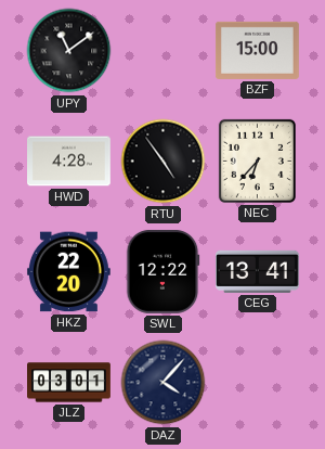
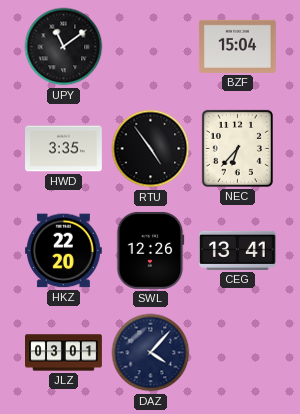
BZF: 15:00 -> 15:04 (237, 46)
HWD: 4:28 -> 3:35 (64, 149)
SWL: 12:22 -> 12:26 (150, 250)
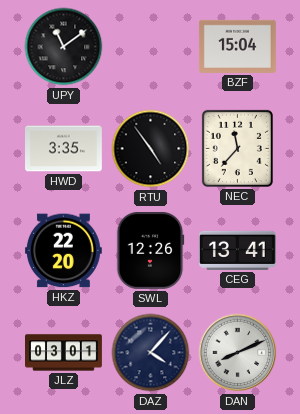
NEC: 6:37 -> 11:37 (237, 148)
DAN: none -> 8:11 (238, 353)
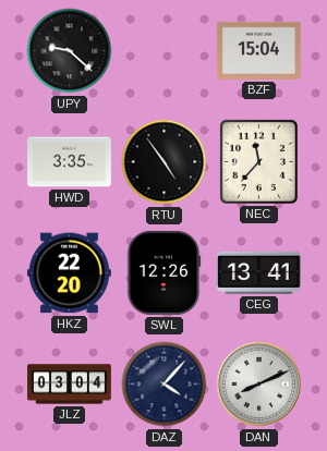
UPY: 11:09 -> 9:22 (70, 51)
JLZ: 03:01 -> 03:04 (70, 385)
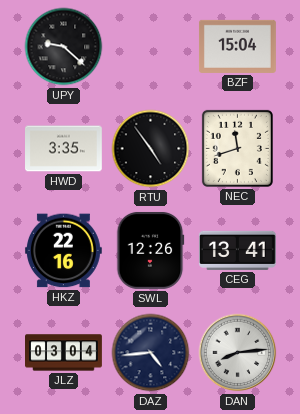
NEC: 11:37 -> 11:42 (237, 148)
HKZ: 22:20 -> 22:16 (63, 251)
DAZ: 4:07 -> 4:44 (151, 353)
DAN: 8:11 -> 8:14 (238, 353)
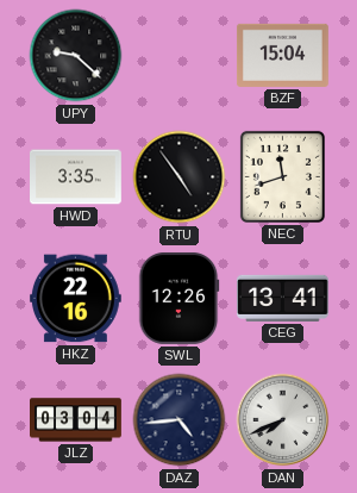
DAN: 8:14 -> 7:41 (283, 420)
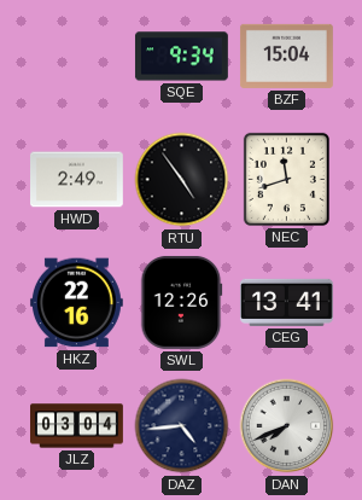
UPY: 9:22 -> none (76, 56)
SQE: none -> 9:34 (181, 57)
HWD: 3:35 -> 2:49 (77, 180)
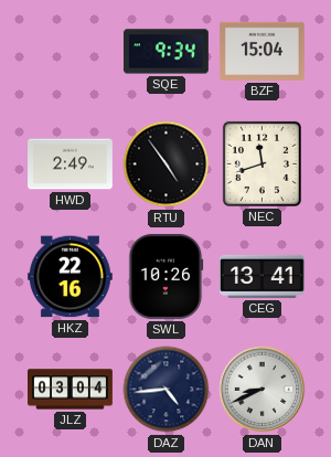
SWL: 12:26 -> 10:26 (165, 276)
DAN: 7:41 -> 8:41 (263, 390)
